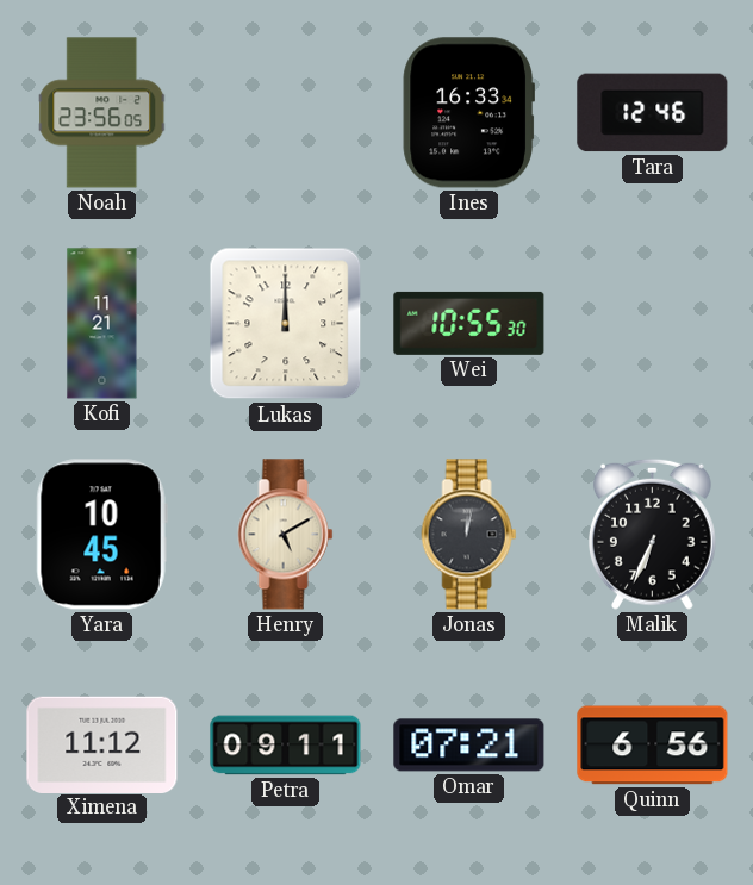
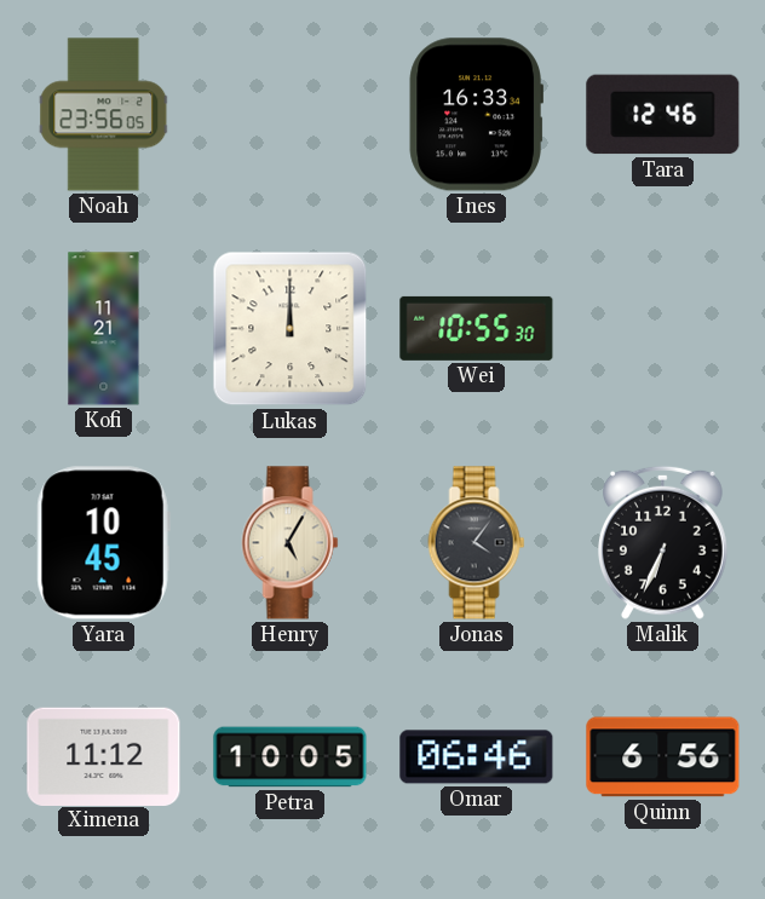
Henry: 5:10 -> 5:05 (291, 543)
Jonas: 12:02 -> 4:06 (477, 543)
Petra: 09:11 -> 10:05 (291, 757)
Omar: 07:21 -> 06:46 (477, 757)
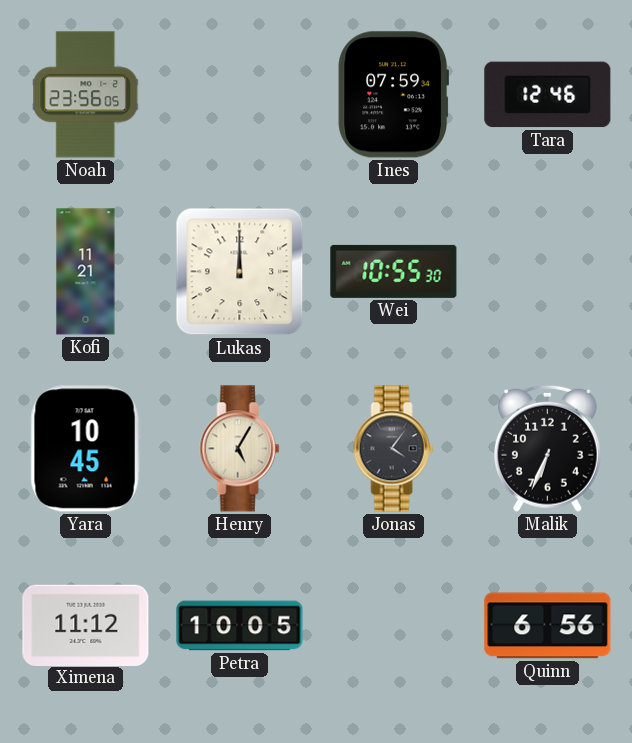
Ines: 16:33 -> 07:59 (393, 95)
Omar: 06:46 -> none (477, 757)
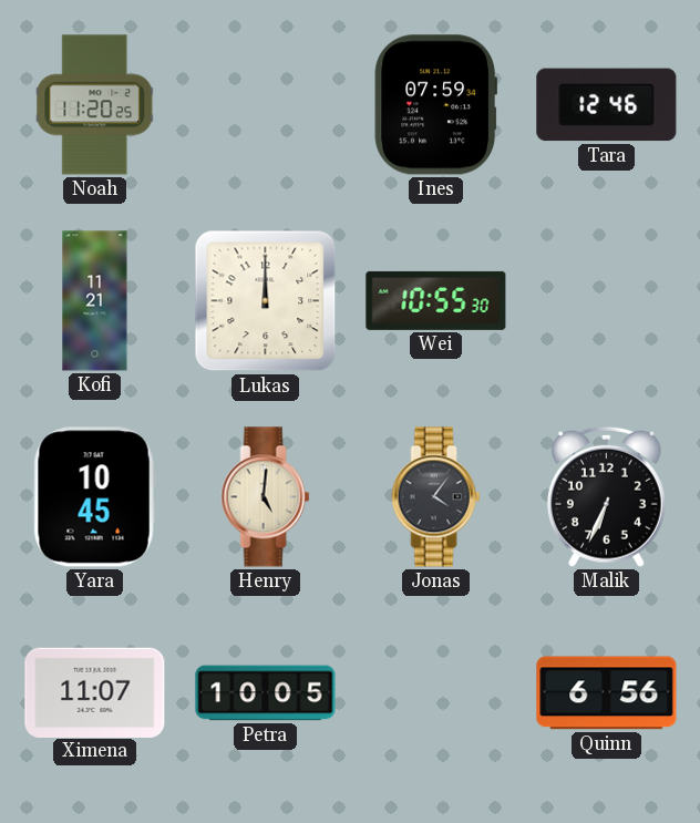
Noah: 23:56 -> 11:20 (95, 105)
Henry: 5:05 -> 5:01 (266, 497)
Ximena: 11:12 -> 11:07 (95, 692)
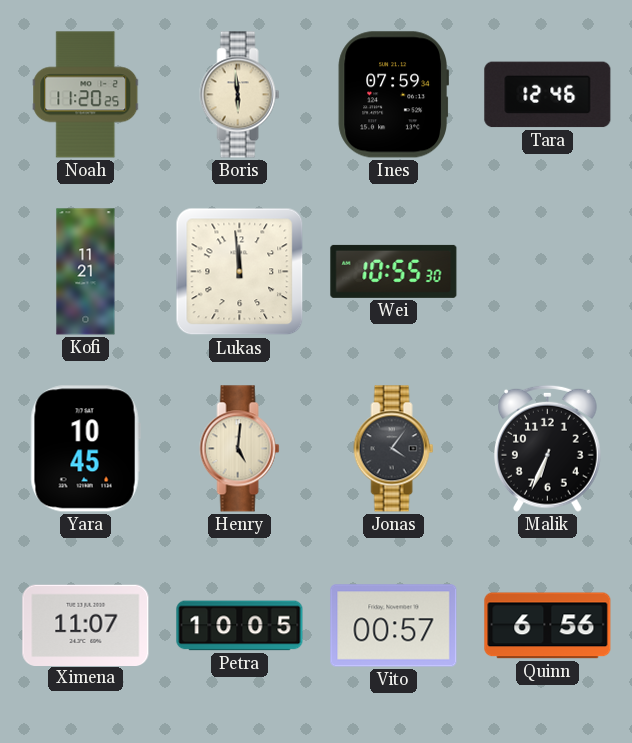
Boris: none -> 5:59 (240, 95)
Lukas: 12:00 -> 11:59 (240, 272)
Vito: none -> 00:57 (394, 626)
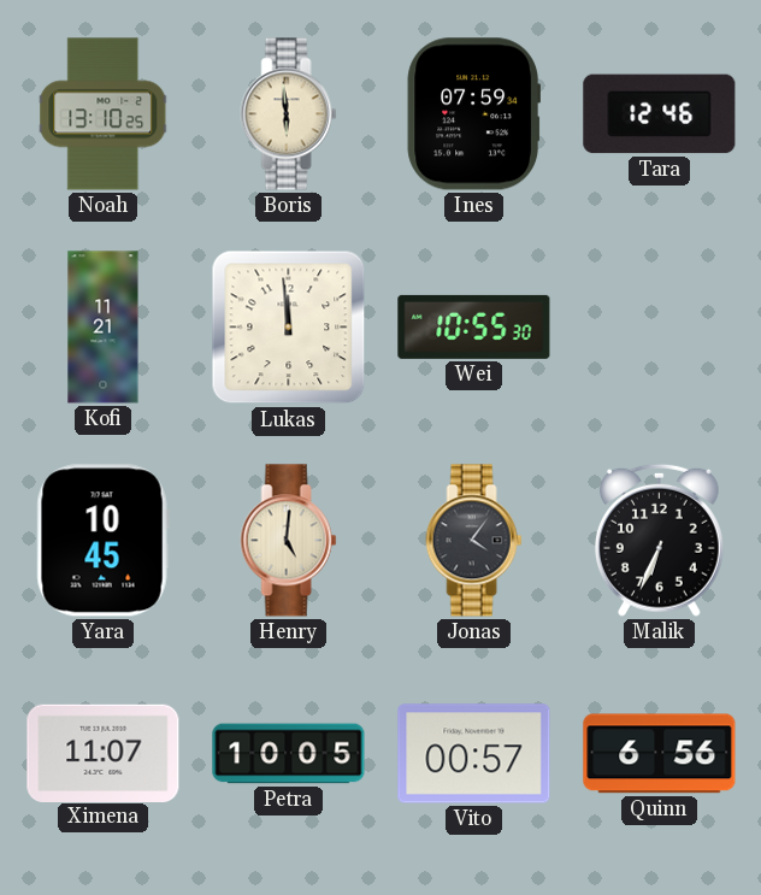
Noah: 11:20 -> 13:10 (104, 114)
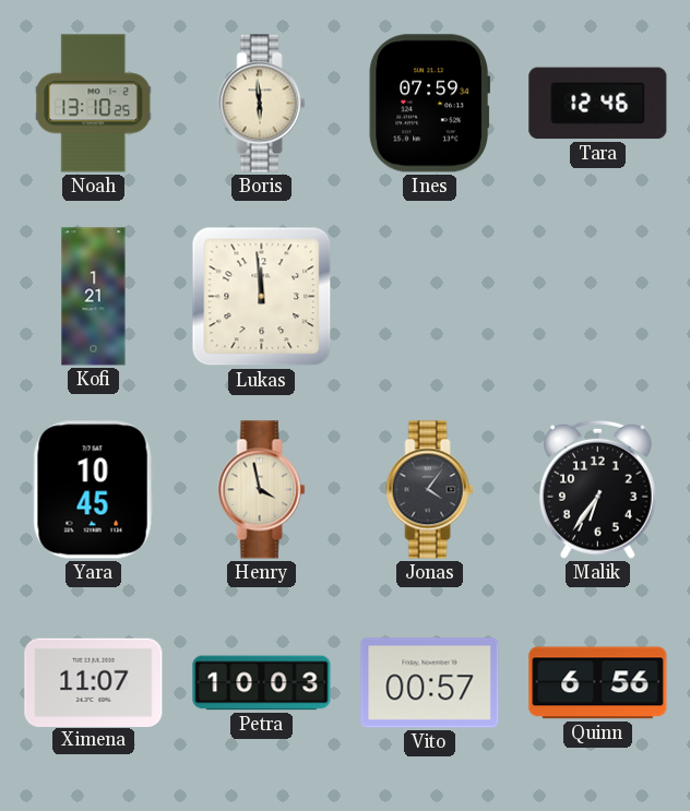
Kofi: 11:21 -> 1:21 (94, 297)
Wei: 10:55 -> none (474, 326)
Henry: 5:01 -> 3:58 (262, 490)
Malik: 6:34 -> 6:36 (597, 489)
Petra: 10:05 -> 10:03 (262, 683)
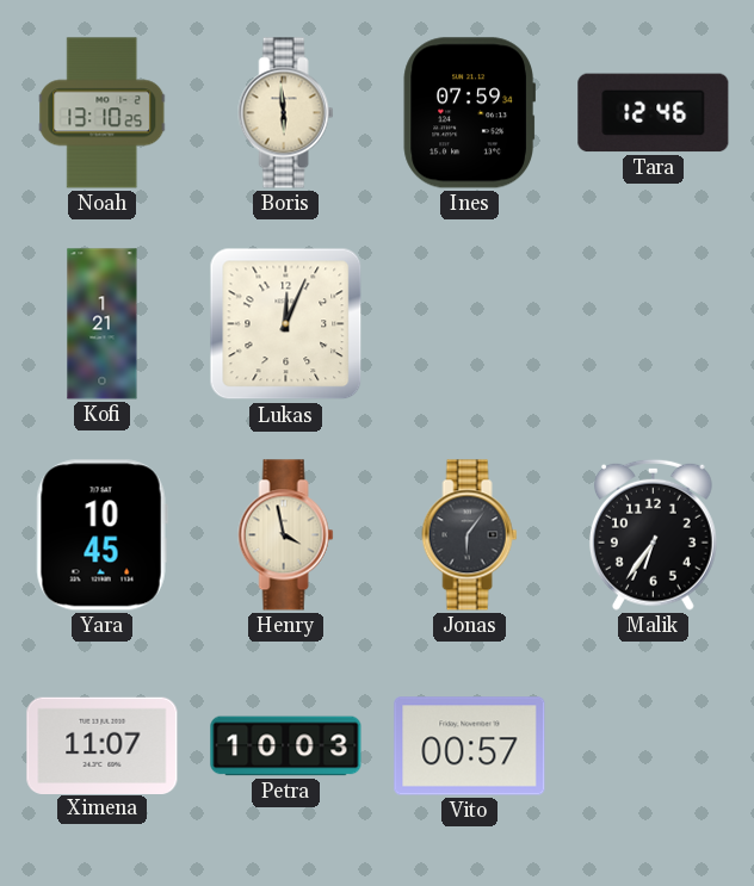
Lukas: 11:59 -> 12:04 (286, 324)
Jonas: 4:06 -> 6:06 (470, 535)
Quinn: 6:56 -> none (598, 683)
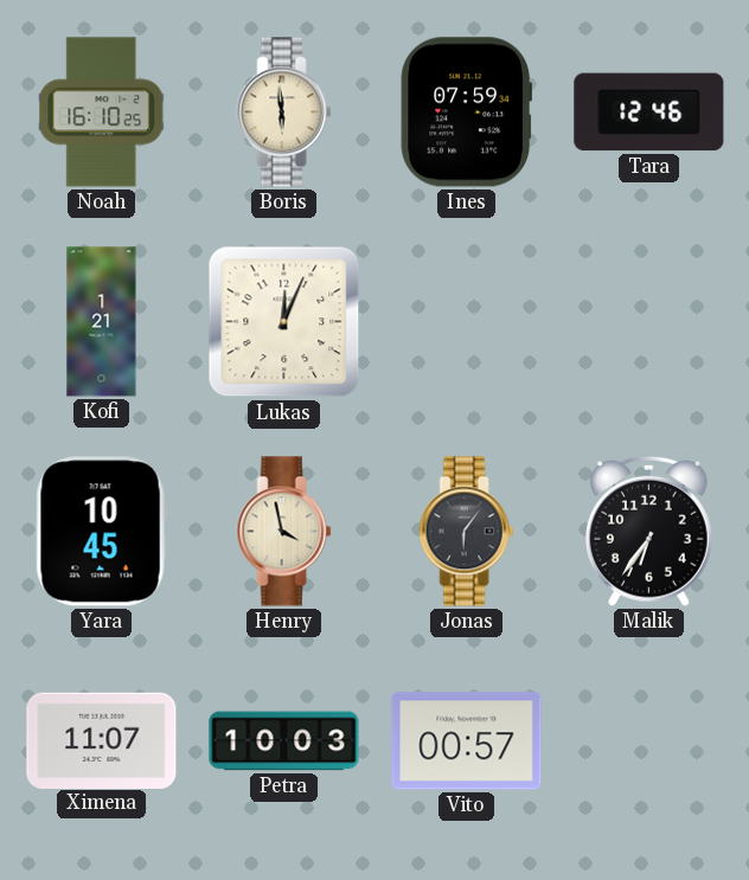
Noah: 13:10 -> 16:10 (102, 113)
